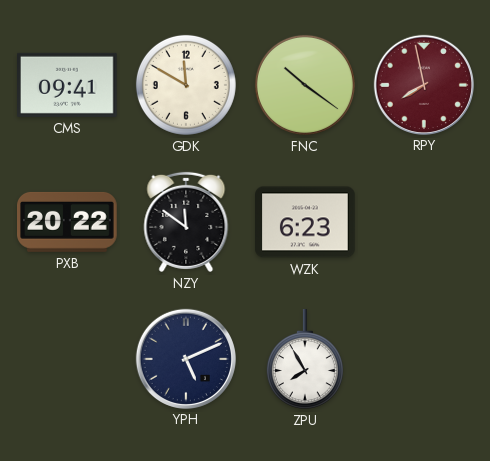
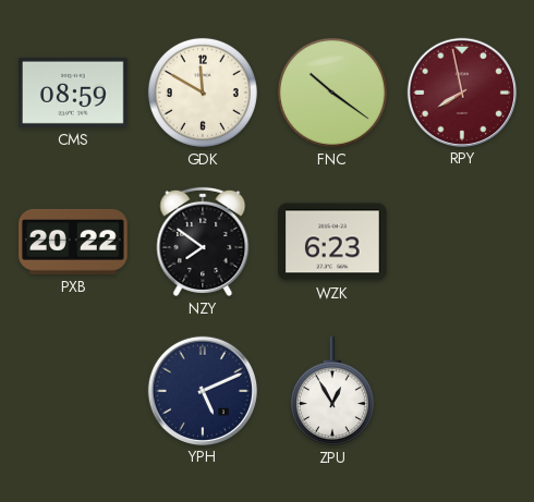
CMS: 09:41 -> 08:59 (74, 93)
NZY: 11:51 -> 7:51 (203, 242)
ZPU: 7:55 -> 12:55 (332, 391)
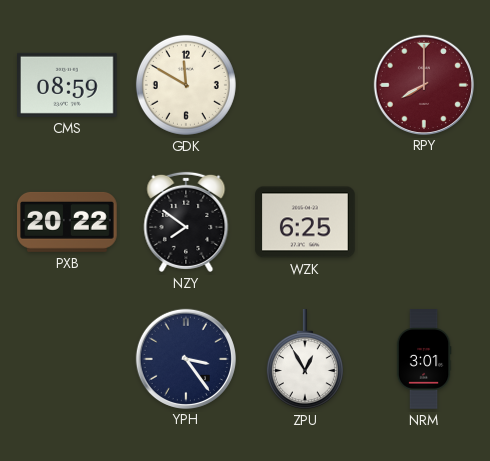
FNC: 10:21 -> none (332, 93)
RPY: 7:58 -> 8:00 (423, 84)
WZK: 6:23 -> 6:25 (306, 222)
YPH: 5:11 -> 3:24 (185, 358)
NRM: none -> 3:01 (424, 359)
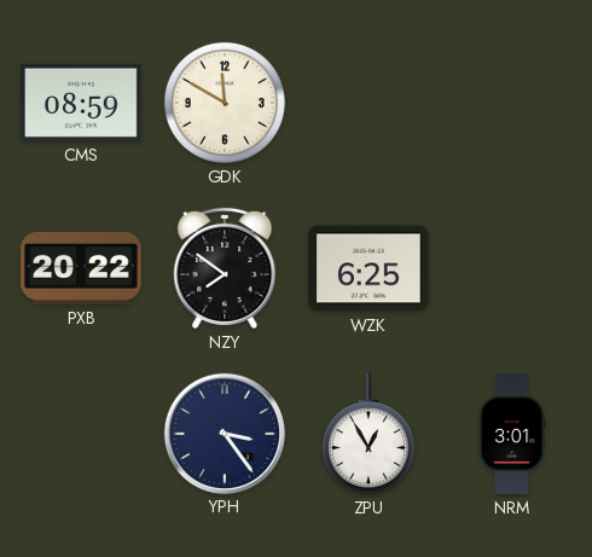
RPY: 8:00 -> none (423, 84)
